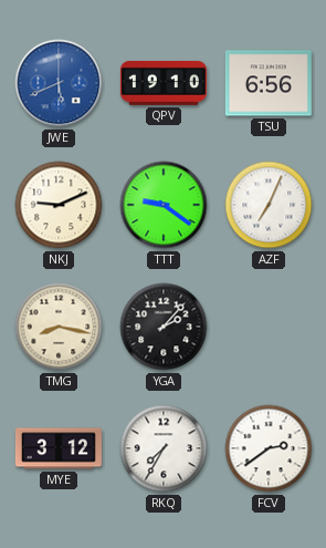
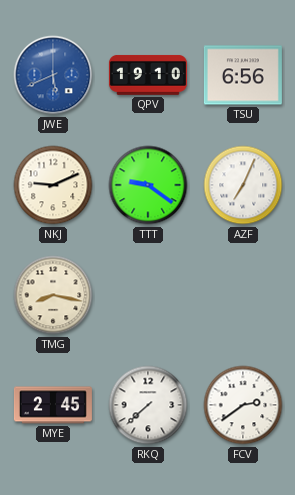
YGA: 2:07 -> none (164, 327)
MYE: 3:12 -> 2:45 (53, 405)
RKQ: 7:35 -> 7:38 (148, 405)
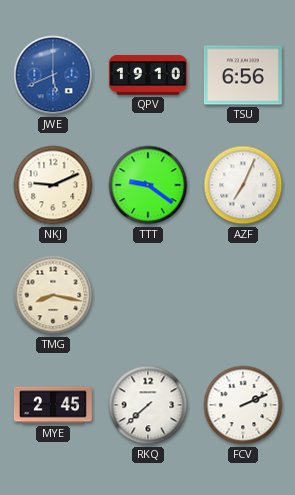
FCV: 2:39 -> 2:11 (243, 405)
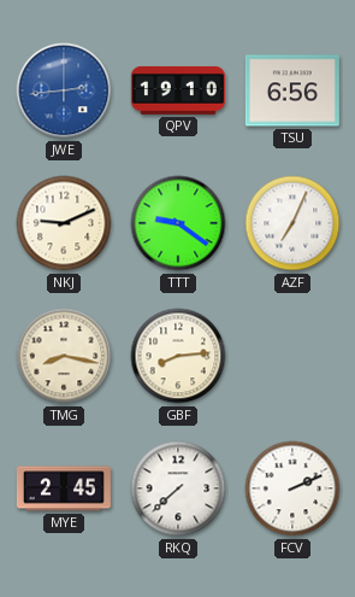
JWE: 5:41 -> 2:44 (64, 90)
GBF: none -> 8:14 (178, 356)
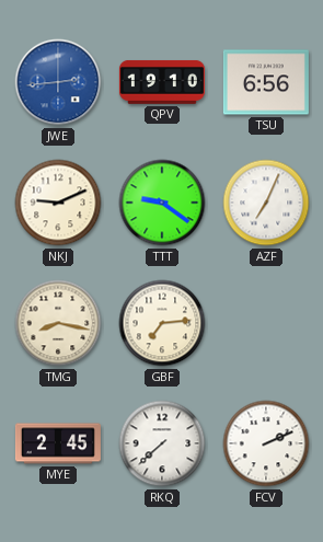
GBF: 8:14 -> 7:14 (162, 323)
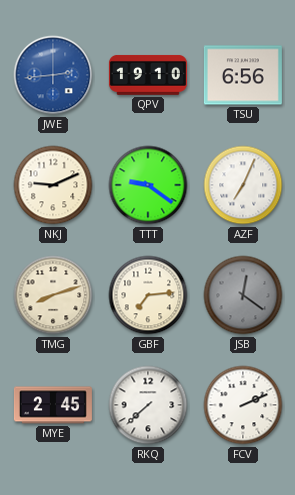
TMG: 8:17 -> 8:12 (53, 295)
JSB: none -> 12:21 (243, 295)
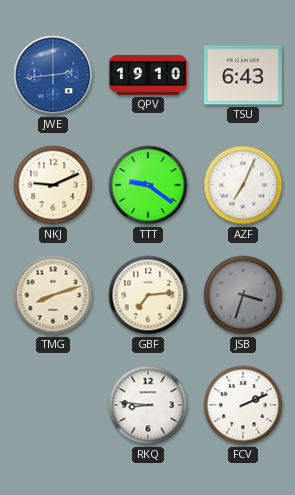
TSU: 6:56 -> 6:43 (243, 75)
JSB: 12:21 -> 3:33 (243, 295)
MYE: 2:45 -> none (53, 405)
RKQ: 7:38 -> 8:46 (148, 405)
